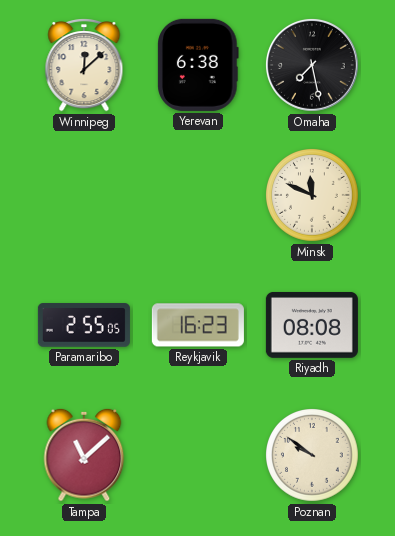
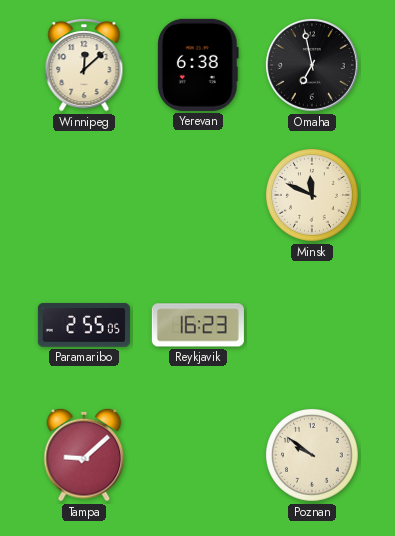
Omaha: 7:28 -> 6:58 (312, 65)
Riyadh: 08:08 -> none (312, 325)
Tampa: 11:08 -> 9:08 (84, 455)
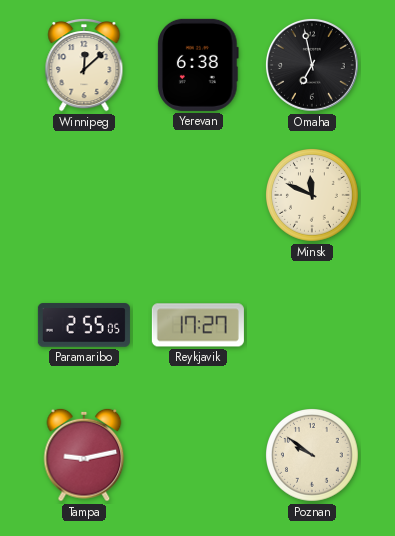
Reykjavik: 16:23 -> 17:27 (198, 325)
Tampa: 9:08 -> 9:13 (84, 455)
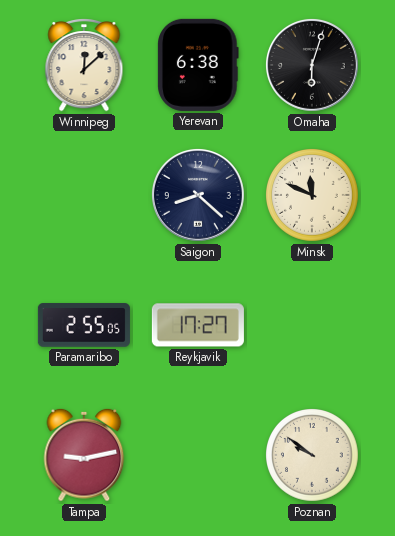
Omaha: 6:58 -> 6:03 (312, 65)
Saigon: none -> 8:22 (198, 195)
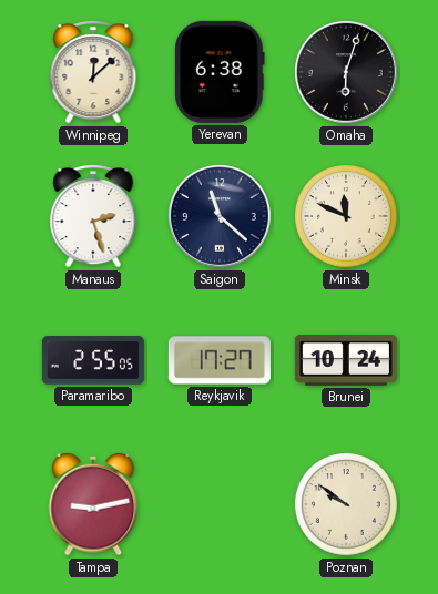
Manaus: none -> 2:27 (93, 217)
Saigon: 8:22 -> 11:22 (220, 216)
Brunei: none -> 10:24 (346, 360)
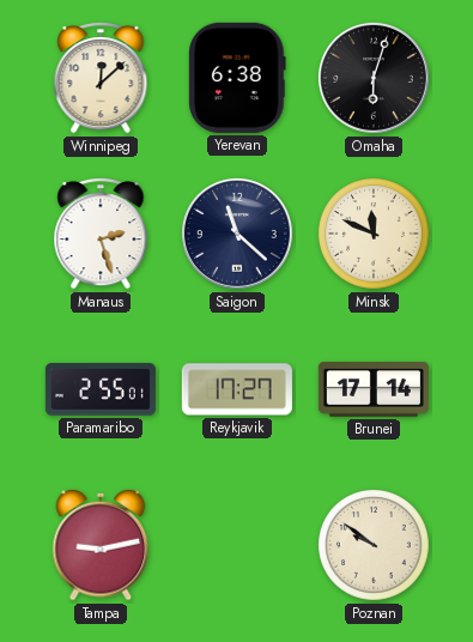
Paramaribo: 2:55:05 -> 2:55:01 (101, 389)
Brunei: 10:24 -> 17:14 (374, 389)
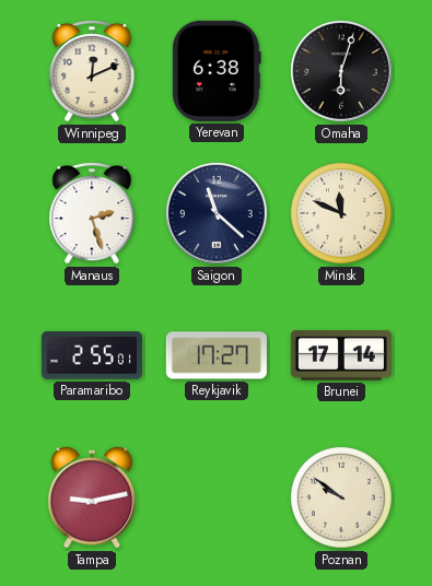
Winnipeg: 12:08 -> 12:11 (92, 72)
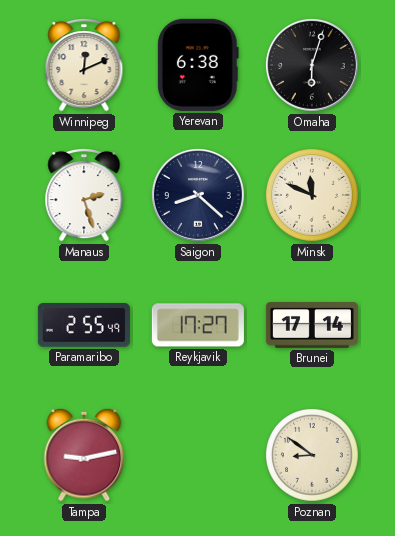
Saigon: 11:22 -> 8:22 (198, 195)
Paramaribo: 2:55:01 -> 2:55:49 (84, 325)
Poznan: 9:51 -> 8:51 (313, 456)
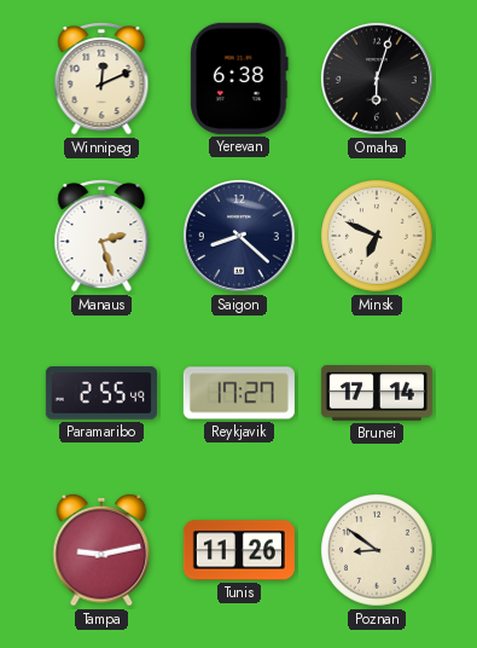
Minsk: 11:49 -> 6:49 (378, 237)
Tunis: none -> 11:26 (239, 550)
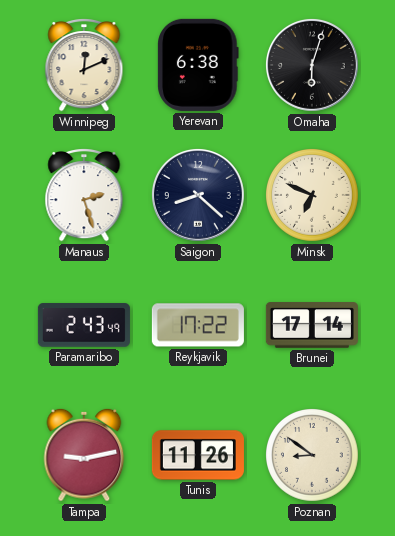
Paramaribo: 2:55 -> 2:43 (84, 325)
Reykjavik: 17:27 -> 17:22 (198, 325)
